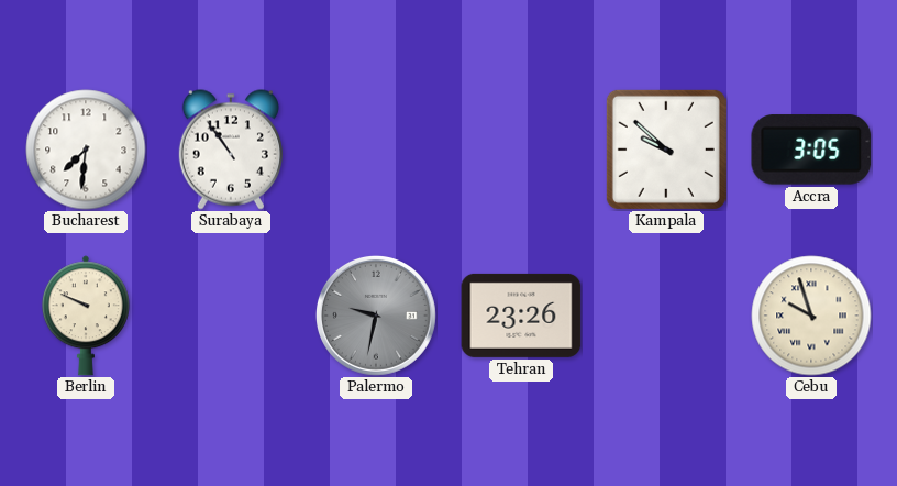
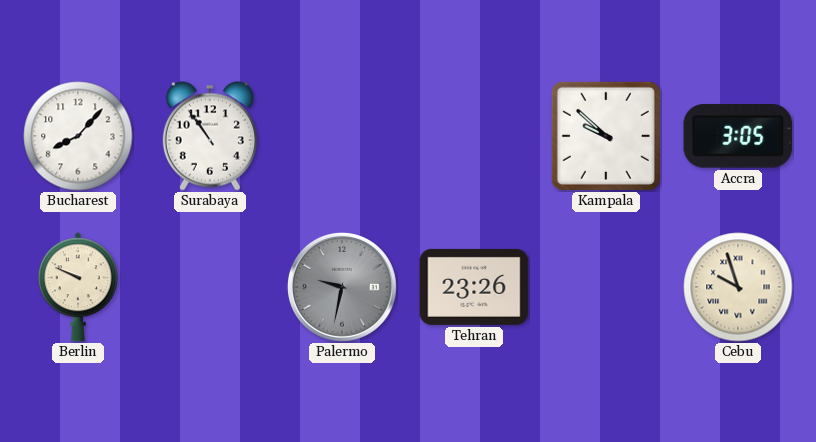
Bucharest: 7:31 -> 8:07 (78, 136)
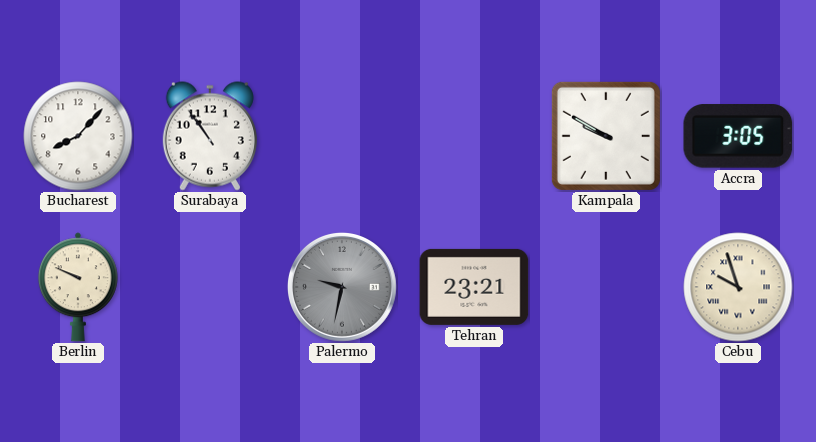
Kampala: 9:52 -> 9:50 (606, 136)
Tehran: 23:26 -> 23:21 (474, 287)
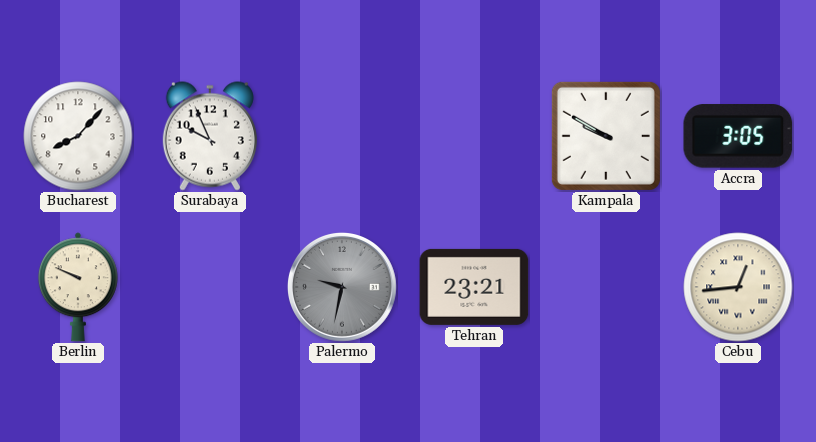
Surabaya: 10:54 -> 9:56 (210, 136)
Cebu: 9:57 -> 12:44 (738, 287)
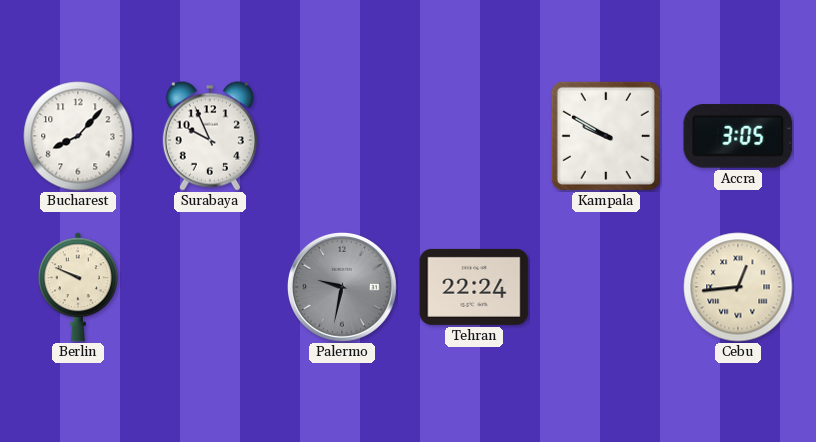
Tehran: 23:21 -> 22:24 (474, 287)
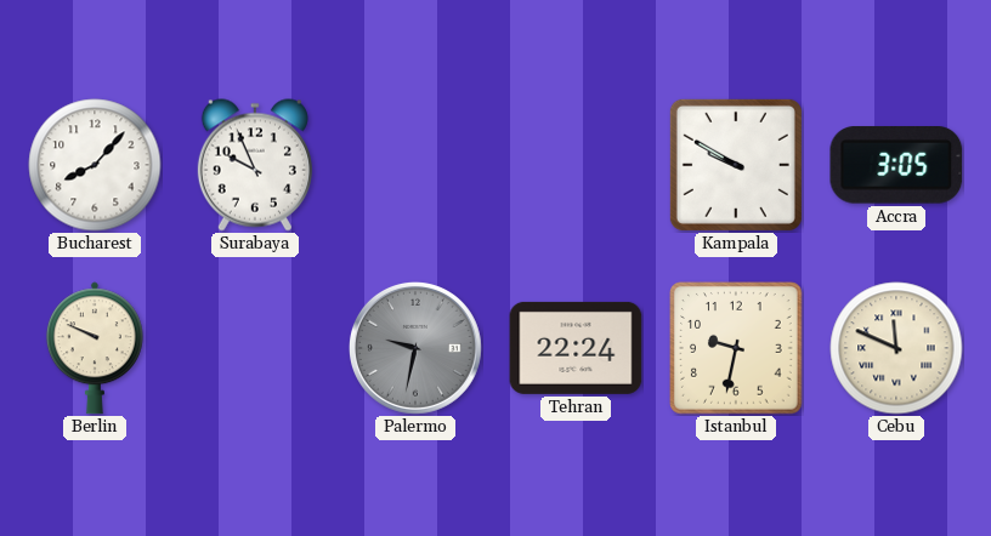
Istanbul: none -> 9:32 (736, 348)
Cebu: 12:44 -> 11:49 (896, 348)
